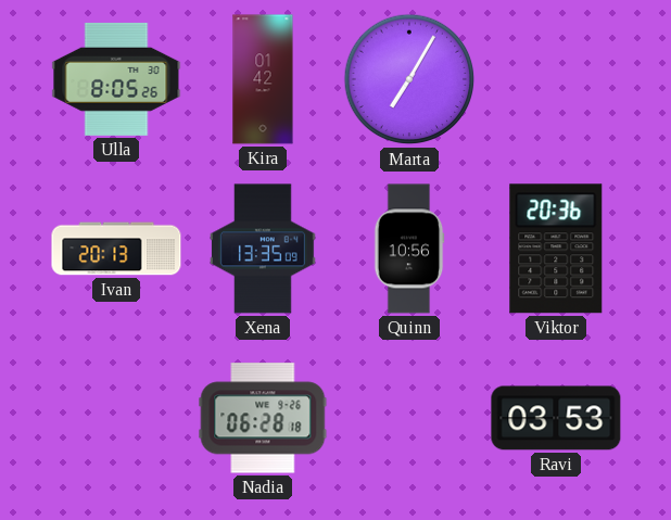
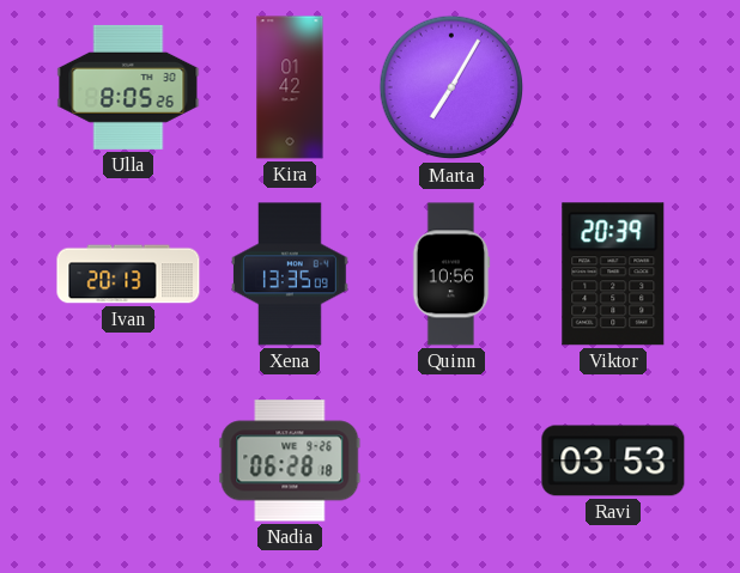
Viktor: 20:36 -> 20:39 (613, 274)
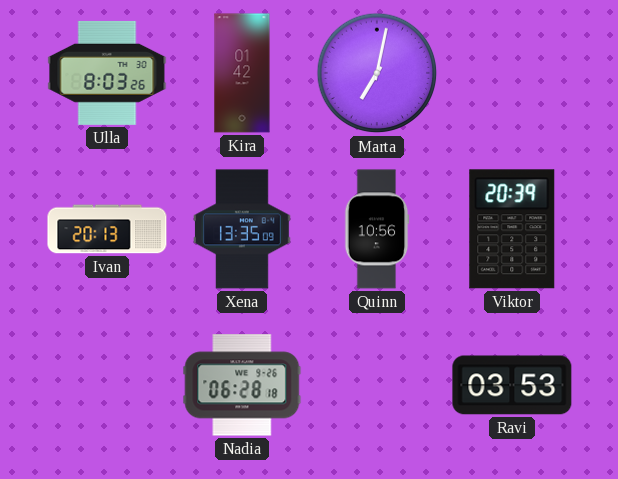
Ulla: 8:05 -> 8:03 (107, 73)
Marta: 7:05 -> 7:02 (377, 73)
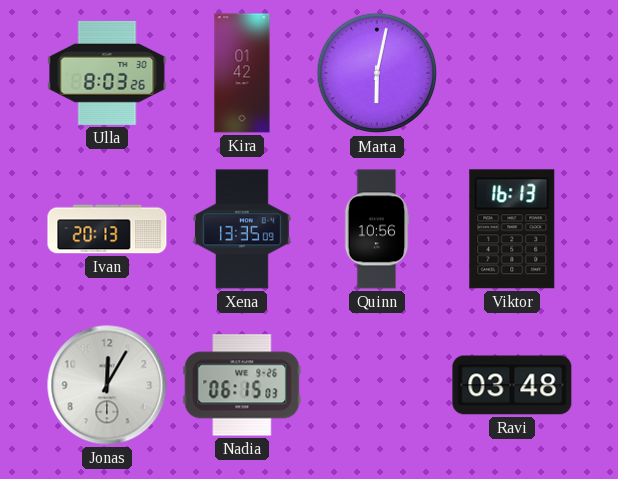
Marta: 7:02 -> 6:02 (377, 73)
Viktor: 20:39 -> 16:13 (512, 229)
Jonas: none -> 12:05 (107, 385)
Nadia: 06:28 -> 06:15 (242, 385)
Ravi: 03:53 -> 03:48 (512, 385)
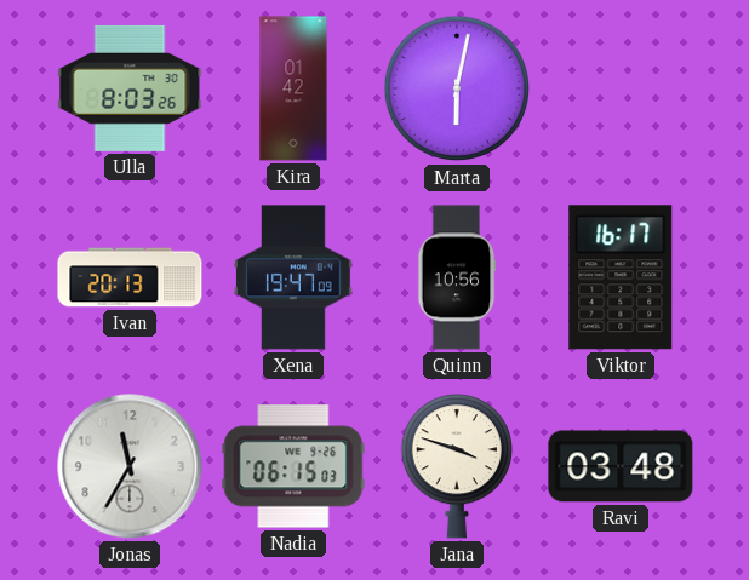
Xena: 13:35 -> 19:47 (295, 277)
Viktor: 16:13 -> 16:17 (621, 277)
Jonas: 12:05 -> 11:35 (130, 466)
Jana: none -> 3:48 (456, 466)
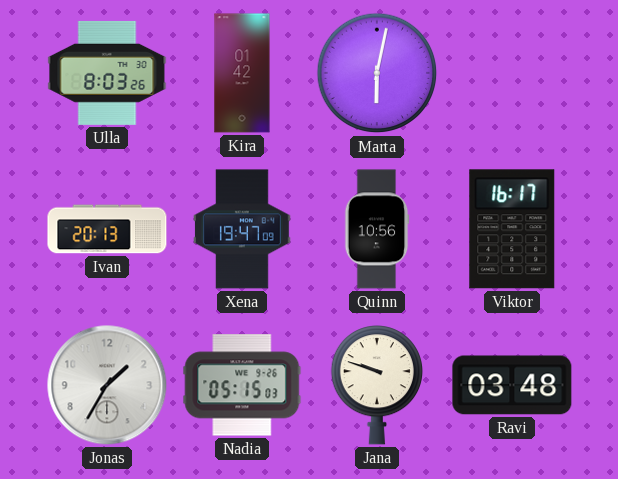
Jonas: 11:35 -> 1:35 (107, 385)
Nadia: 06:15 -> 05:15 (242, 385)
Jana: 3:48 -> 9:48 (376, 385)
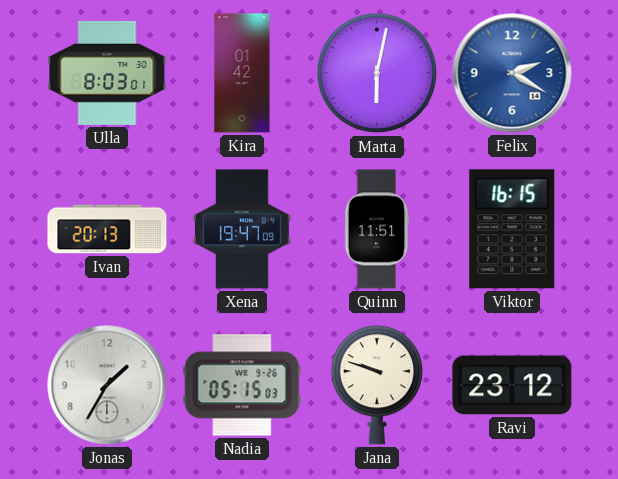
Ulla: 8:03:26 -> 8:03:01 (107, 73)
Felix: none -> 2:20 (512, 73)
Quinn: 10:56 -> 11:51 (377, 229)
Viktor: 16:17 -> 16:15 (512, 229)
Ravi: 03:48 -> 23:12 (512, 385)
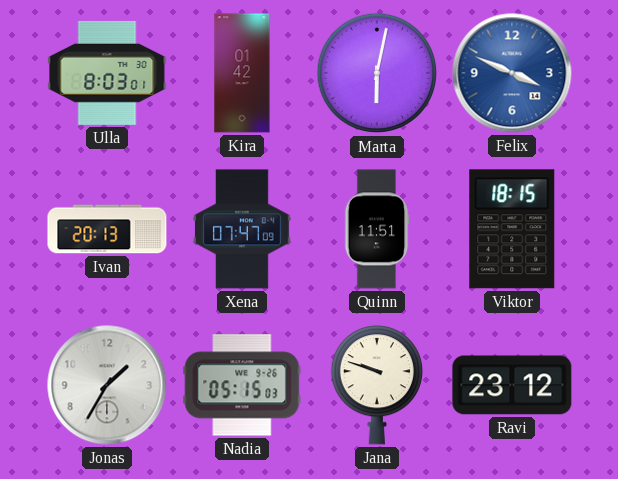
Felix: 2:20 -> 3:49 (512, 73)
Xena: 19:47 -> 07:47 (243, 229)
Viktor: 16:15 -> 18:15 (512, 229)
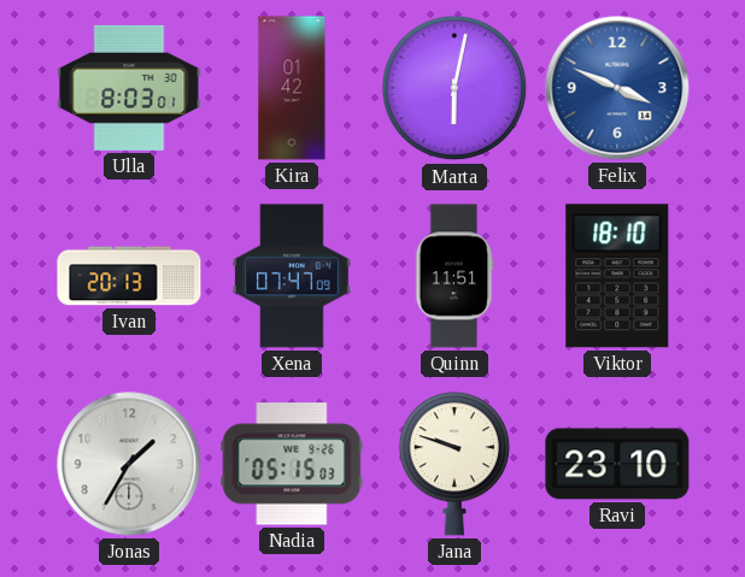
Viktor: 18:15 -> 18:10 (617, 276)
Ravi: 23:12 -> 23:10 (617, 464)
